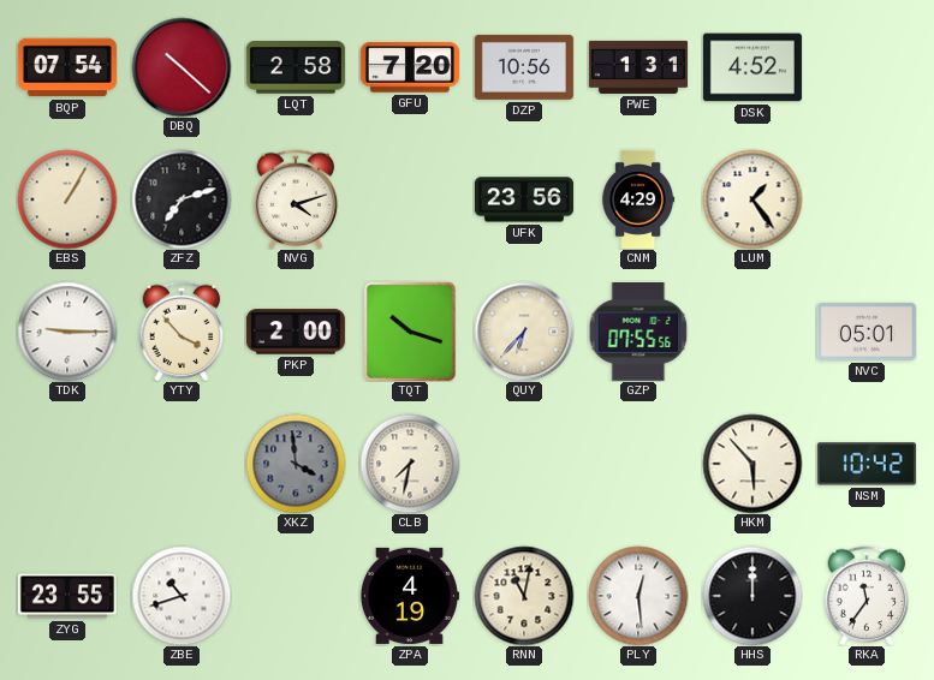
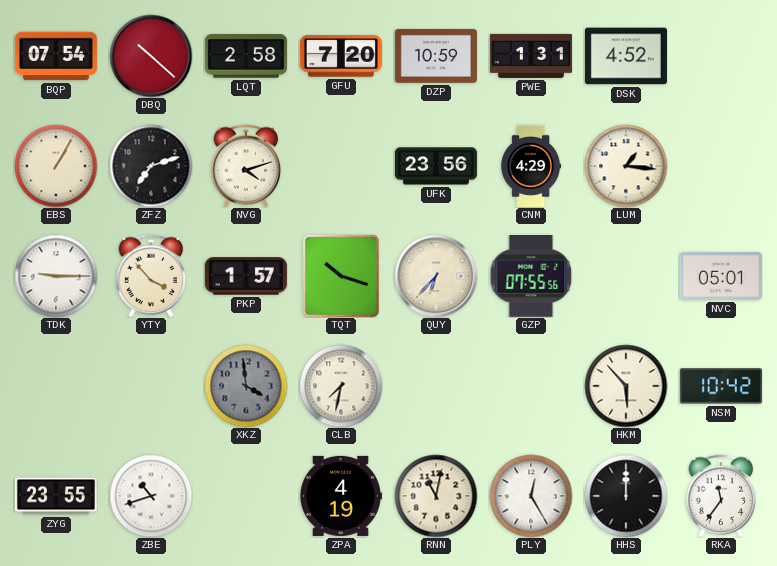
DZP: 10:56 -> 10:59 (436, 56)
LUM: 1:24 -> 1:16 (626, 166)
PKP: 2:00 -> 1:57 (246, 276)
PLY: 12:29 -> 12:25 (531, 496)
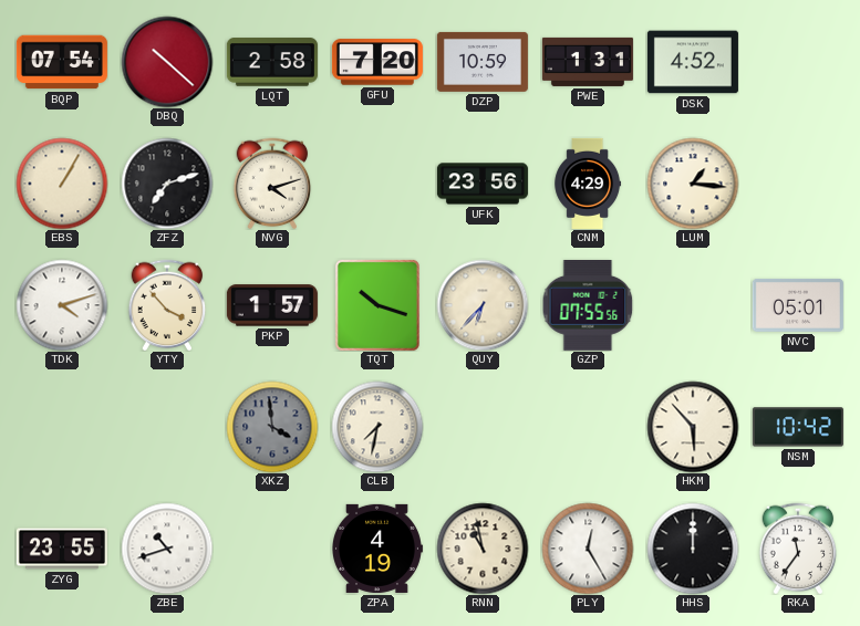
TDK: 9:15 -> 4:12 (62, 305)
RNN: 11:02 -> 10:58 (483, 549)
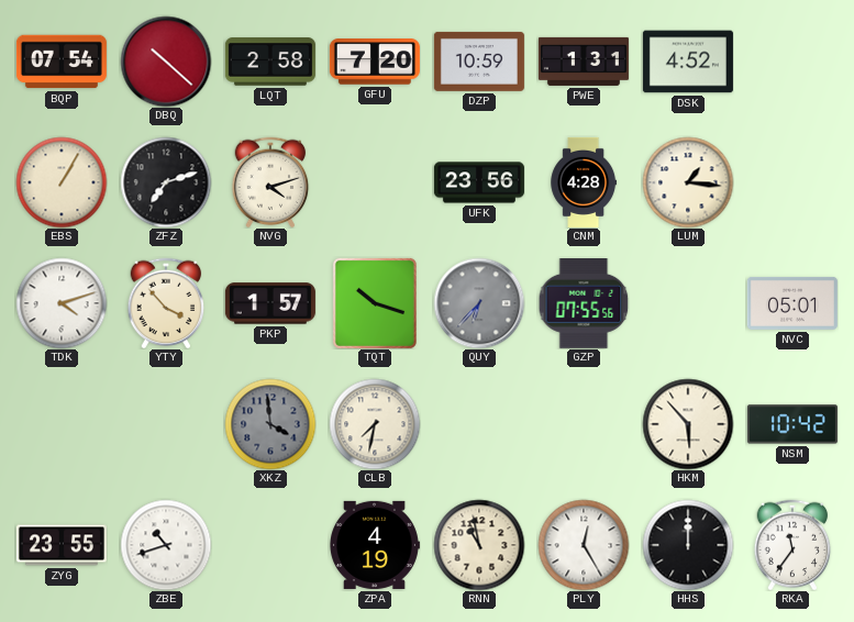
CNM: 4:29 -> 4:28 (584, 182)
QUY dial: cream -> grey (479, 303)
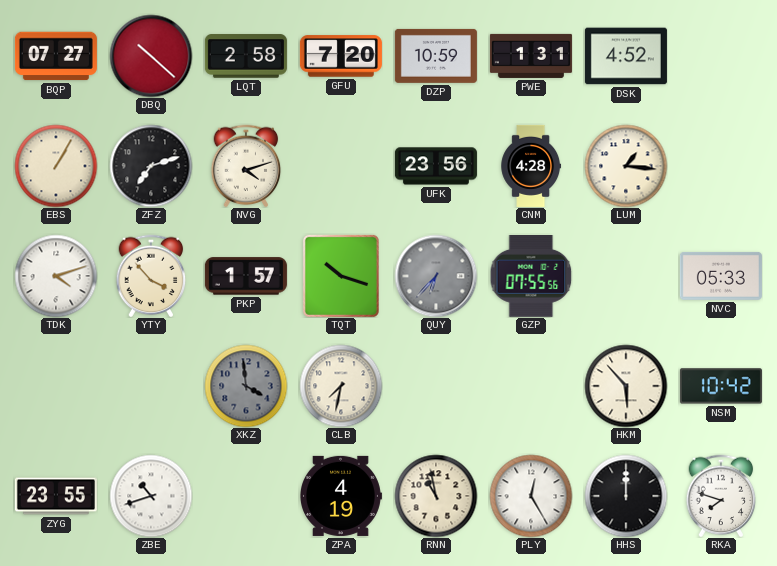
BQP: 07:54 -> 07:27 (56, 56)
NVC: 05:01 -> 05:33 (721, 276)
RKA: 11:36 -> 7:48 (721, 496)
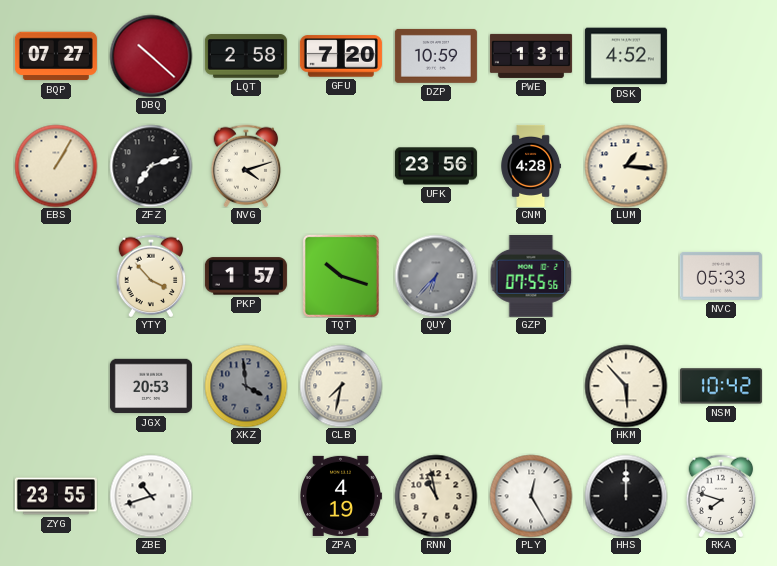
TDK: 4:12 -> none (56, 276)
JGX: none -> 20:53 (151, 386)
